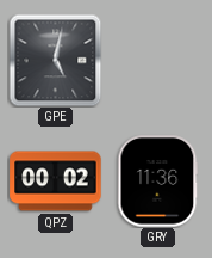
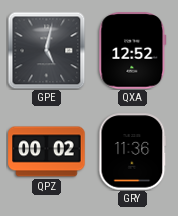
QXA: none -> 12:52 (133, 51)
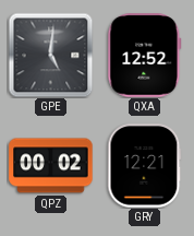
GPE: 5:02 -> 5:01 (50, 55)
GRY: 11:36 -> 12:21 (145, 166)
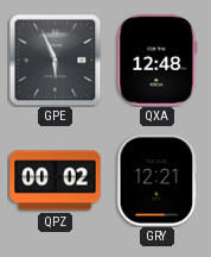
GPE: 5:01 -> 5:56 (55, 59)
QXA: 12:52 -> 12:48 (158, 61)
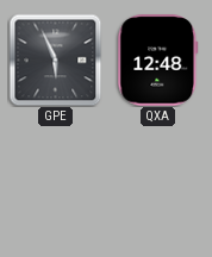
QPZ: 00:02 -> none (56, 181)
GRY: 12:21 -> none (158, 181)
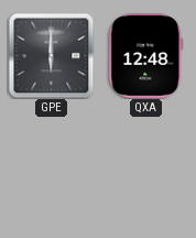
GPE: 5:56 -> 6:00 (51, 55)
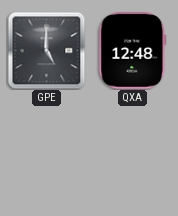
GPE: 6:00 -> 5:00 (46, 50)
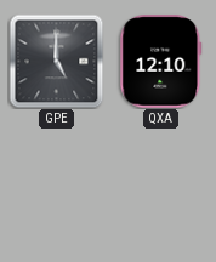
QXA: 12:48 -> 12:10 (161, 62)
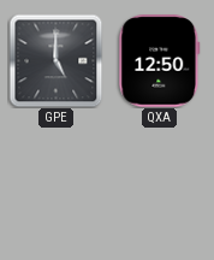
QXA: 12:10 -> 12:50 (160, 61)
